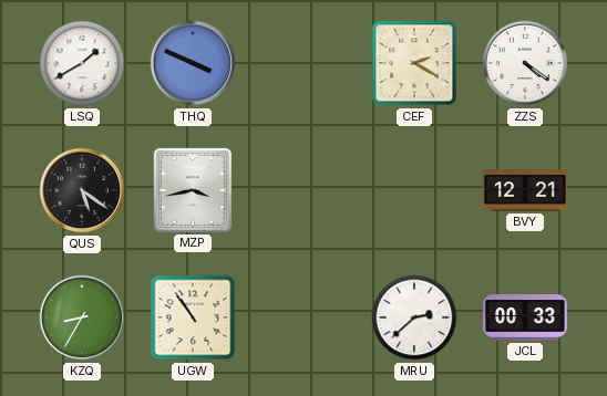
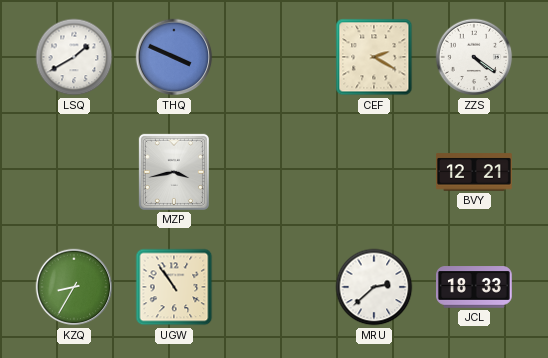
QUS: 5:21 -> none (82, 190)
JCL: 00:33 -> 18:33 (475, 287)
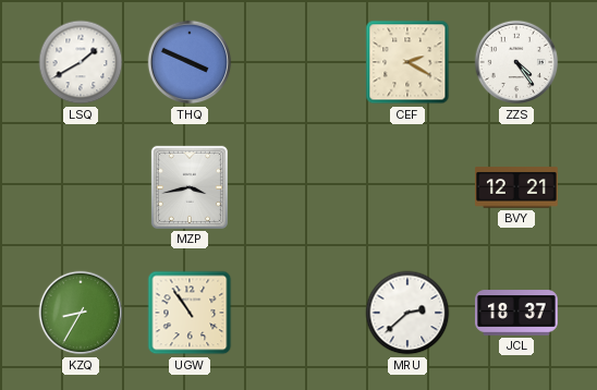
ZZS: 4:21 -> 4:24 (516, 62)
JCL: 18:33 -> 18:37 (517, 313)
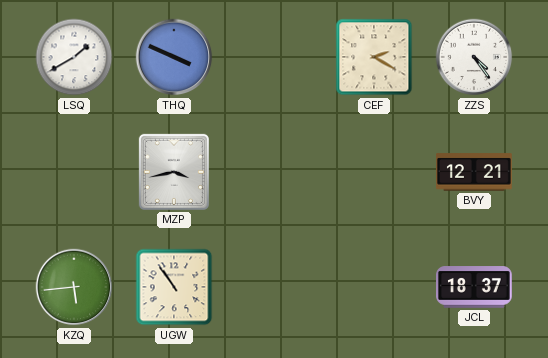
KZQ: 8:35 -> 5:44 (74, 287)
MRU: 2:38 -> none (407, 313)
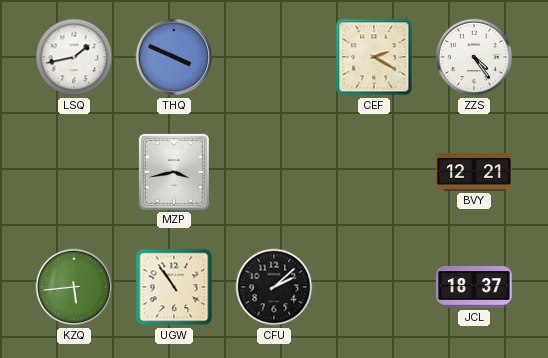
LSQ: 1:40 -> 1:43 (74, 57)
CFU: none -> 2:08 (274, 287)
